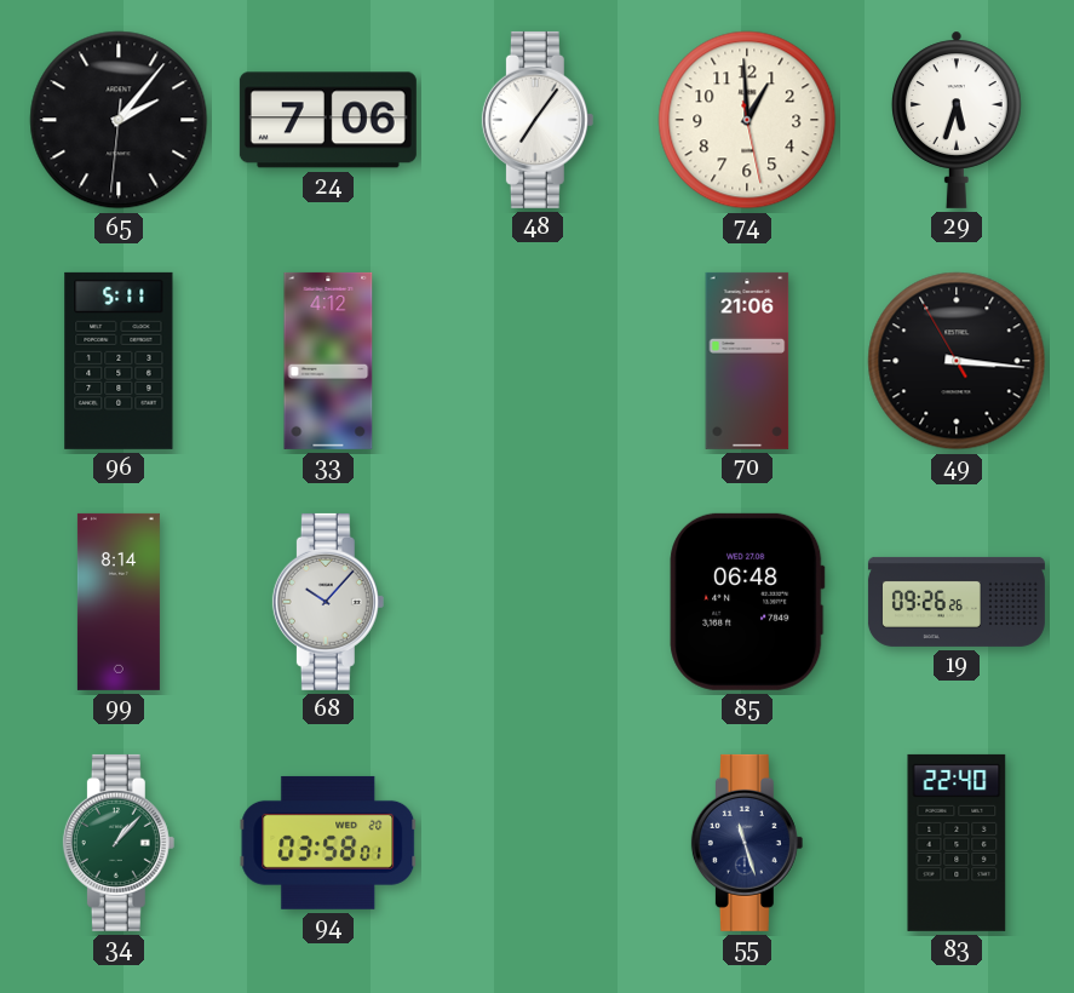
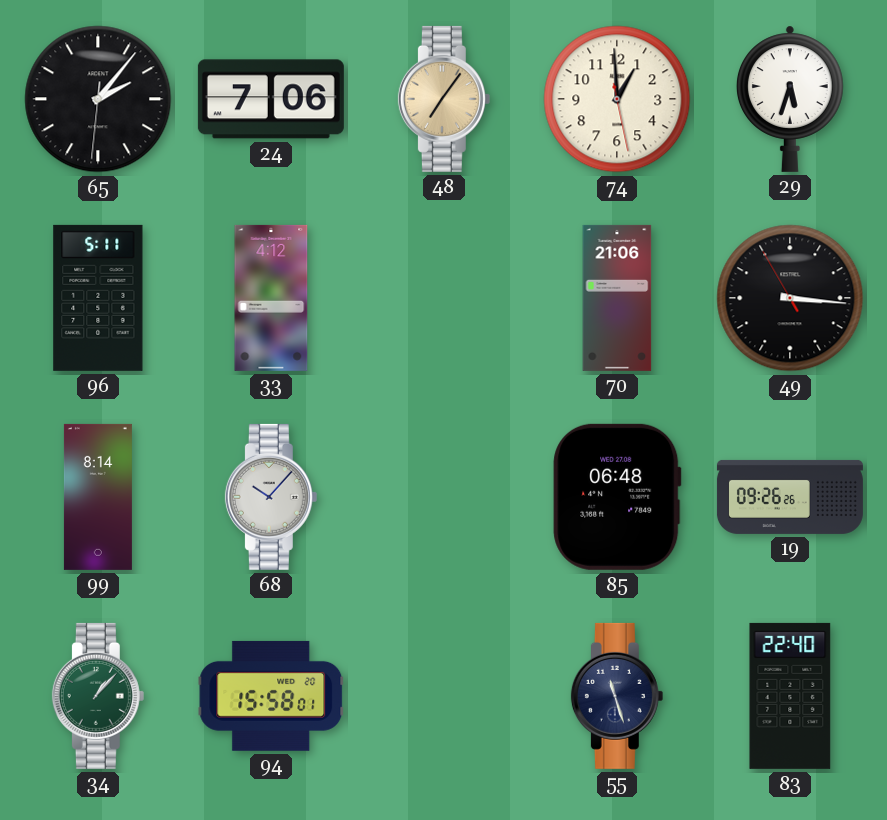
48 dial: white -> champagne (444, 99)
94: 03:58 -> 15:58 (271, 696)
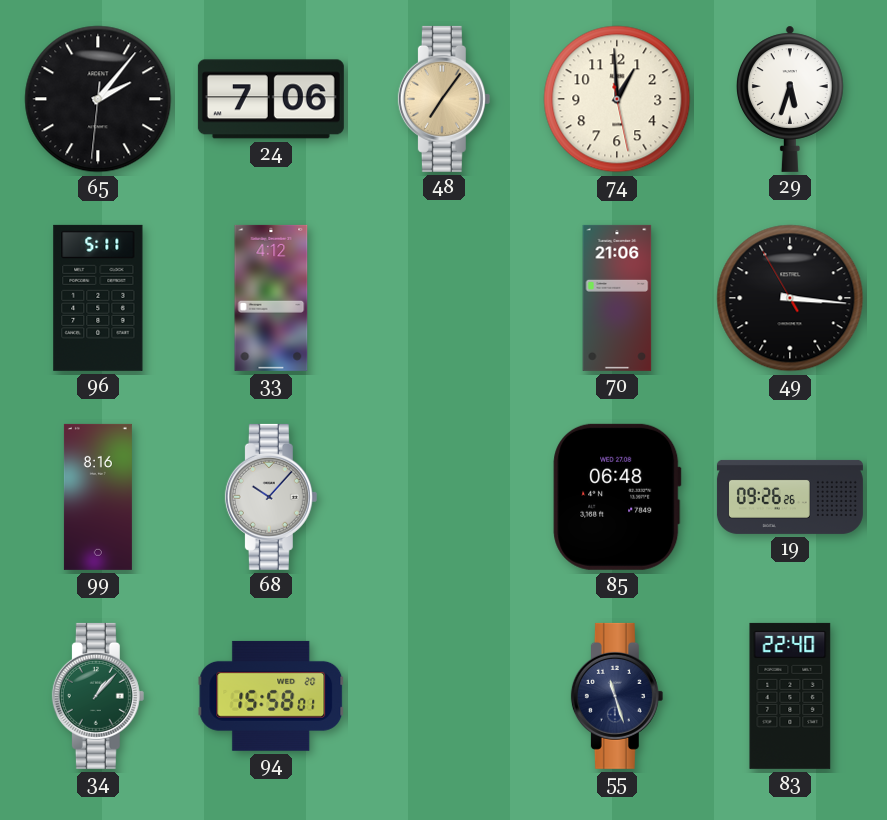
99: 8:14 -> 8:16 (98, 497)
